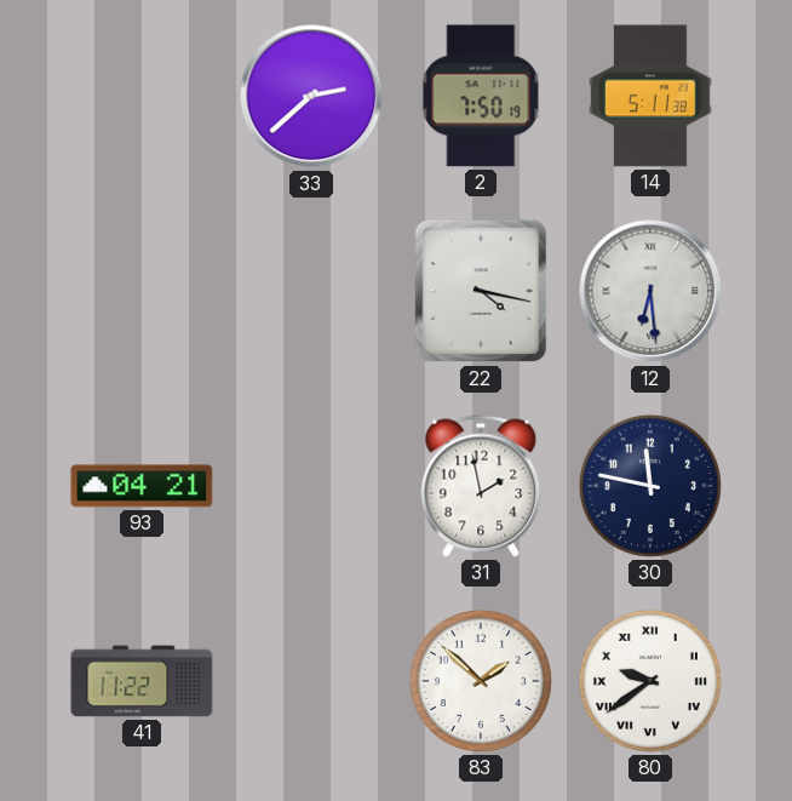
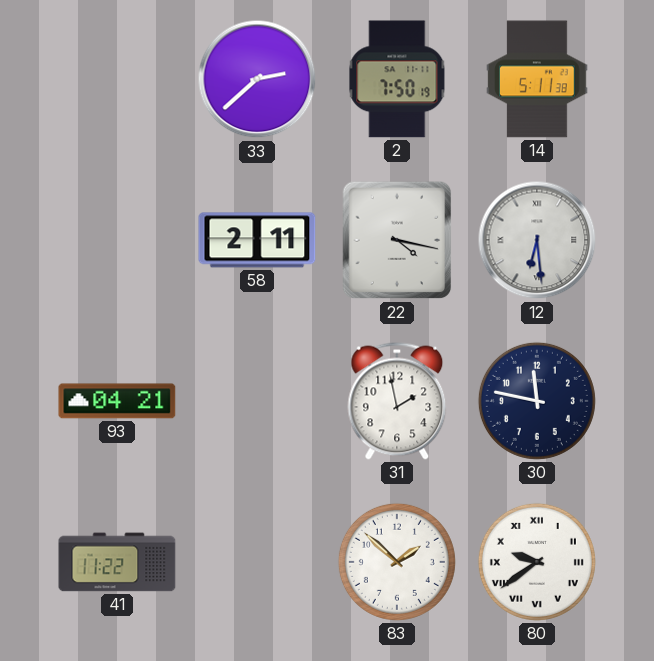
58: none -> 2:11 (257, 240)
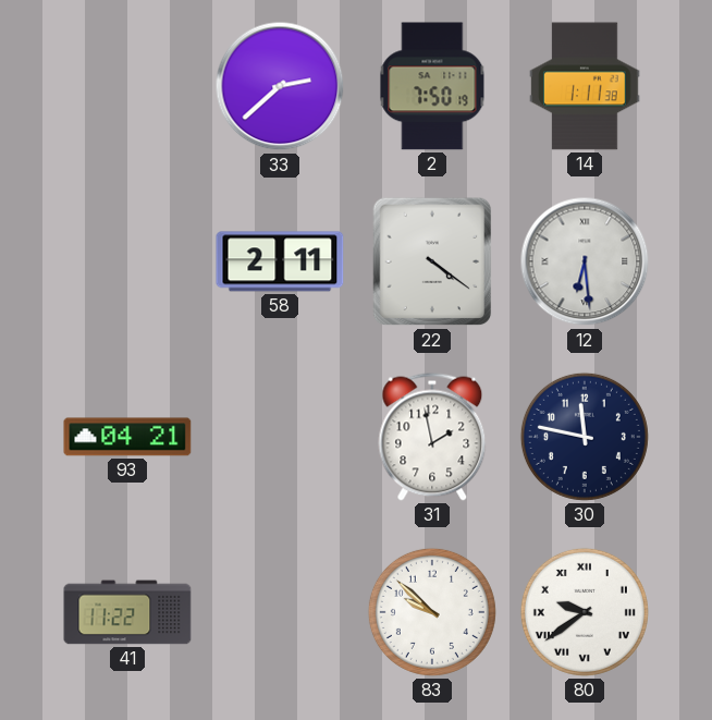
14: 5:11 -> 1:11 (585, 86)
22: 4:17 -> 4:21 (432, 261)
83: 1:52 -> 9:52 (432, 612)
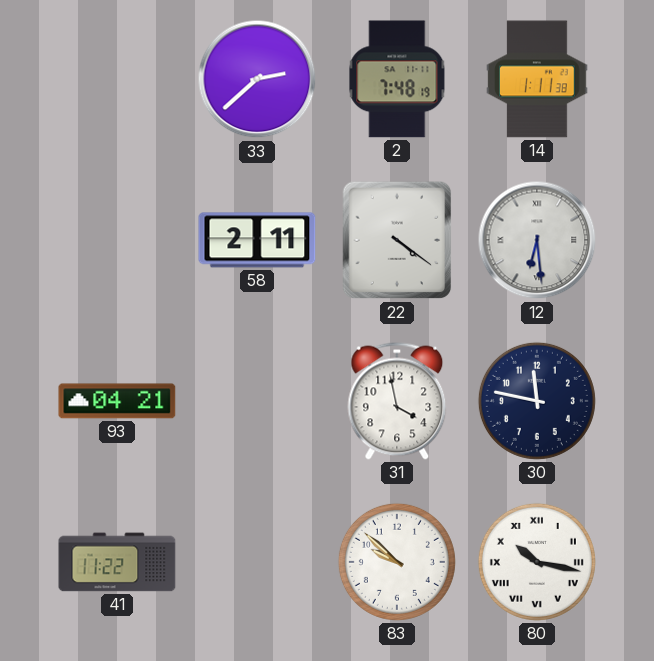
2: 7:50 -> 7:48 (397, 79)
31: 1:58 -> 3:58 (397, 401)
80: 9:39 -> 10:17 (537, 562)
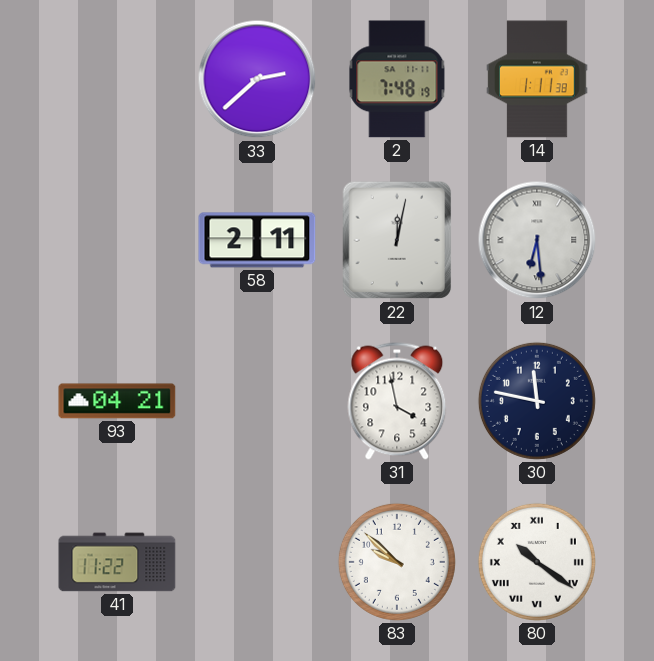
22: 4:21 -> 12:02 (397, 240)
80: 10:17 -> 10:21 (537, 562)
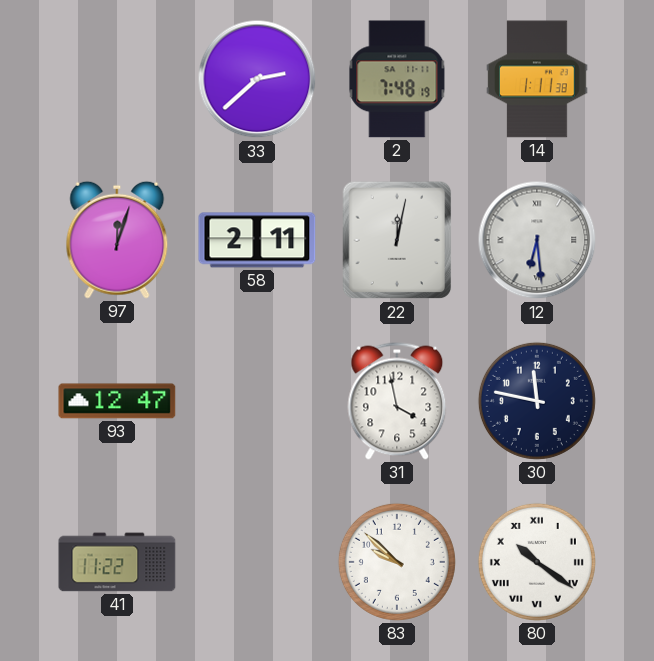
97: none -> 12:03 (117, 240)
93: 04:21 -> 12:47 (117, 401)
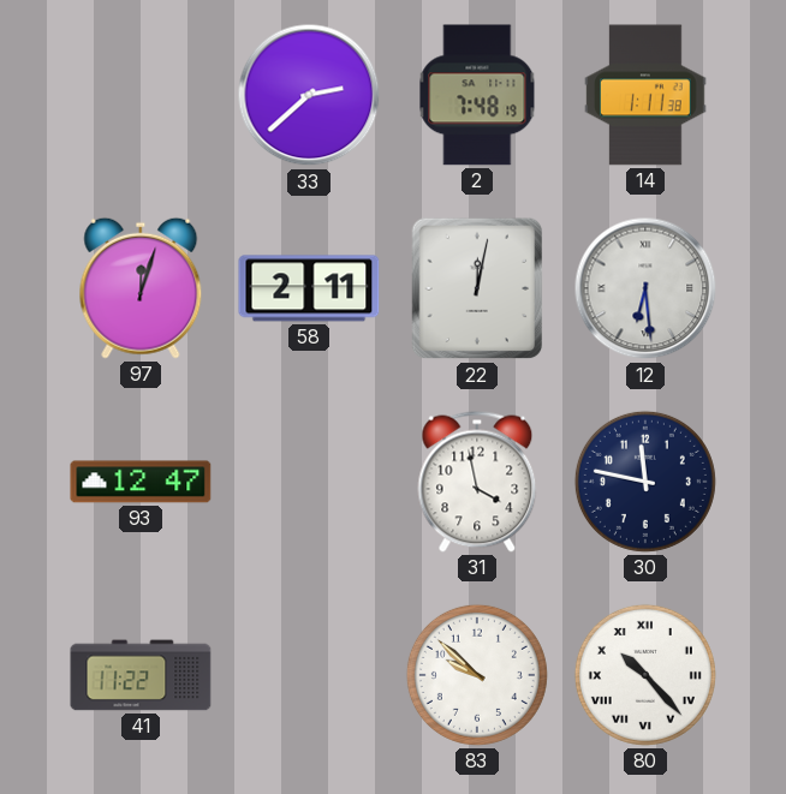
80: 10:21 -> 10:23 (645, 675)
